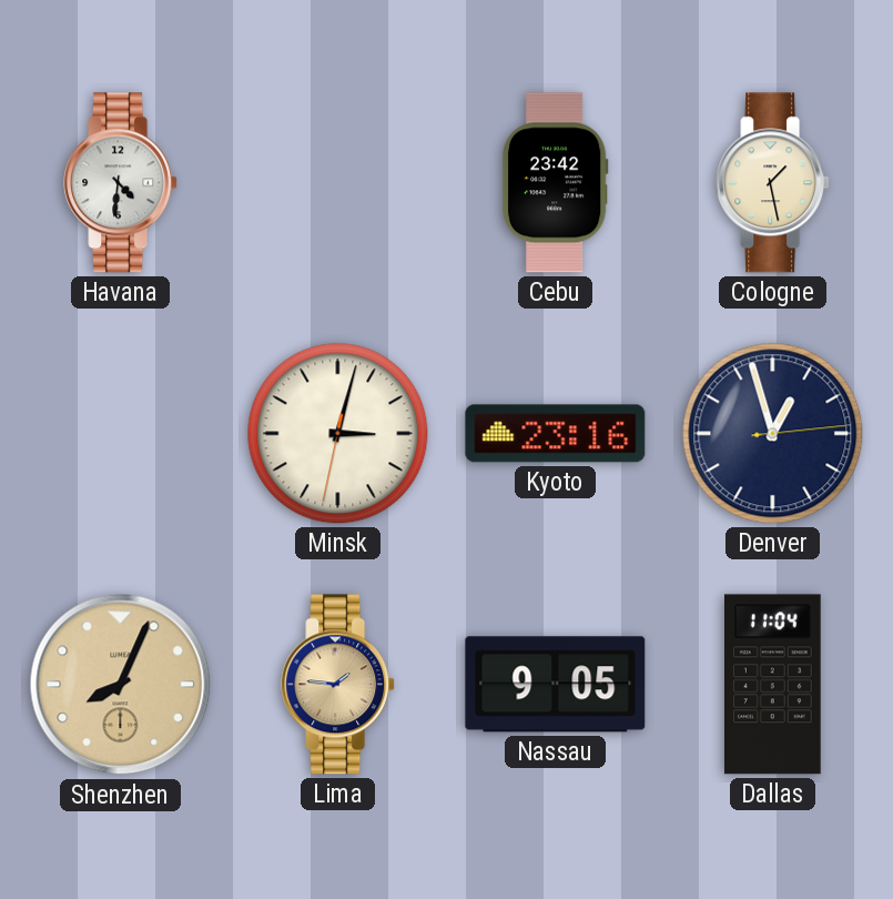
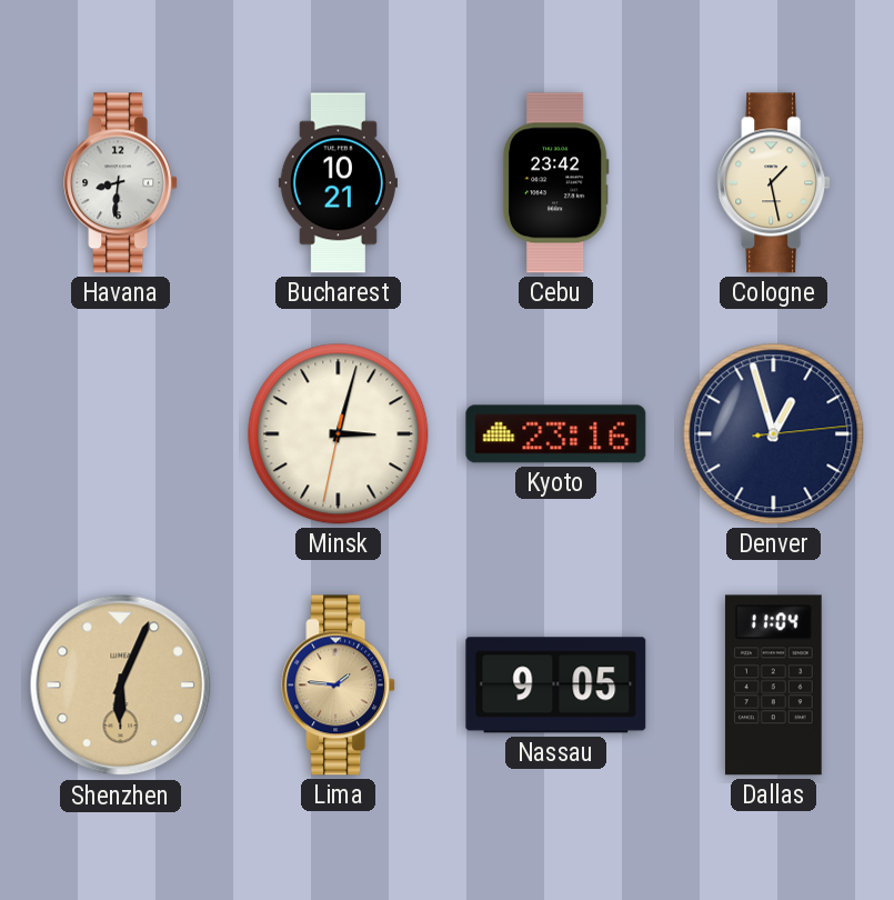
Havana: 4:31 -> 8:31 (121, 183)
Bucharest: none -> 10:21 (338, 183)
Shenzhen: 8:04 -> 6:04 (121, 686)
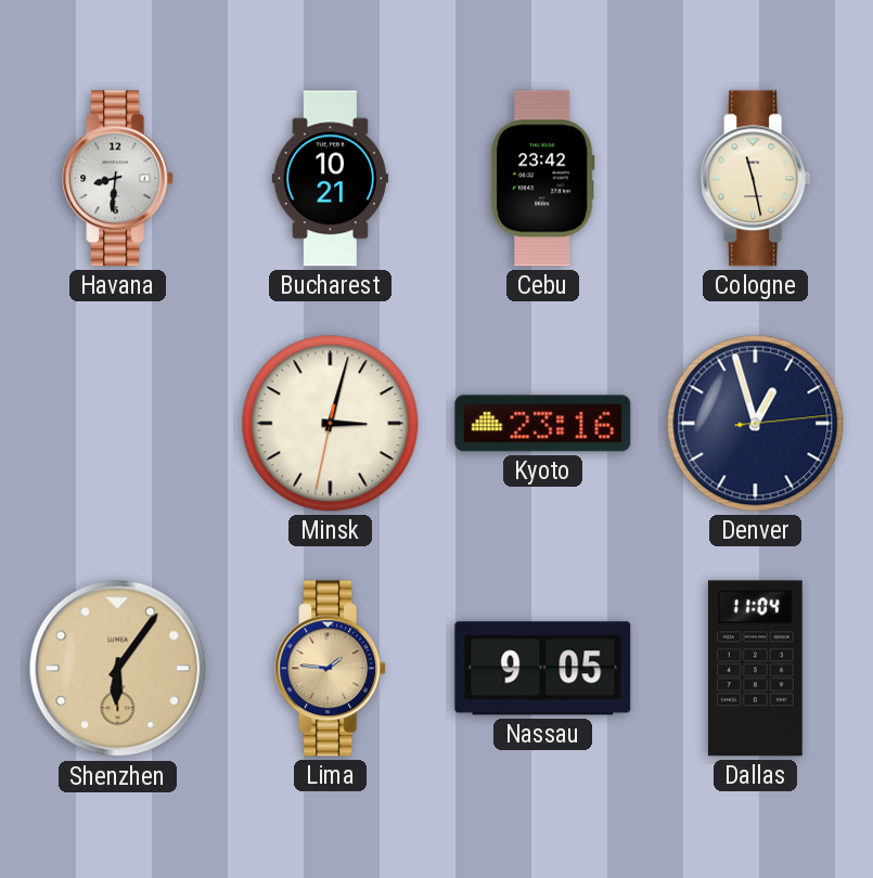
Cologne: 1:28 -> 11:28 (756, 179)
Shenzhen: 6:04 -> 6:06 (118, 669)
